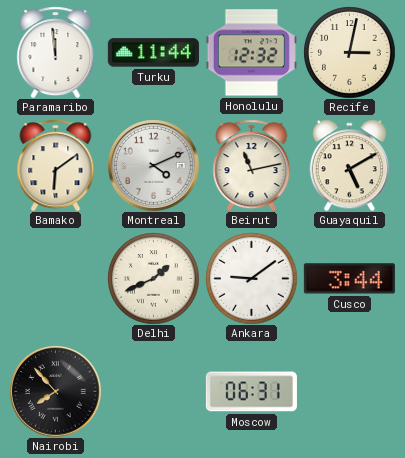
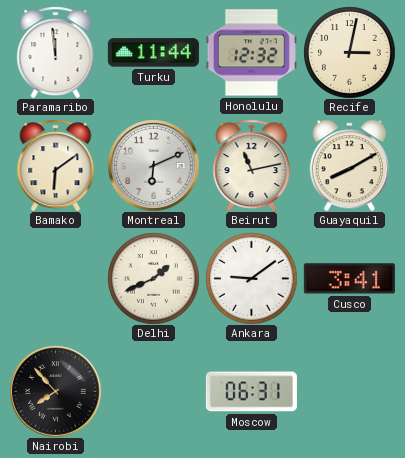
Montreal: 4:11 -> 6:11 (154, 166)
Guayaquil: 5:10 -> 8:10 (349, 165)
Cusco: 3:44 -> 3:41 (349, 279)
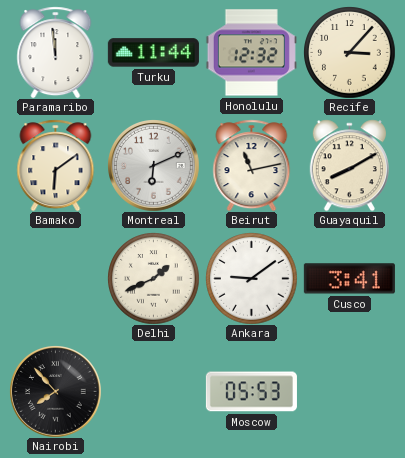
Recife: 3:02 -> 3:07 (349, 52)
Moscow: 06:31 -> 05:53 (251, 392)
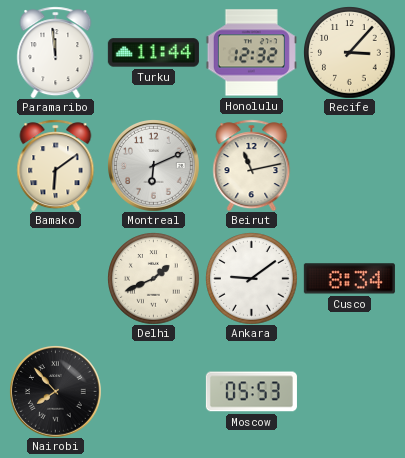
Guayaquil: 8:10 -> none (349, 165)
Cusco: 3:41 -> 8:34 (349, 279)
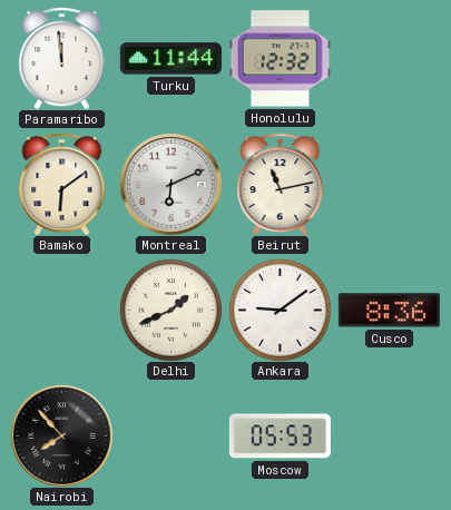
Recife: 3:07 -> none (349, 52)
Cusco: 8:34 -> 8:36 (389, 311)
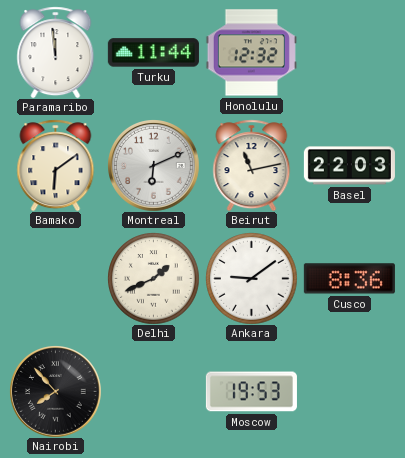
Basel: none -> 22:03 (349, 166)
Moscow: 05:53 -> 19:53 (251, 392)
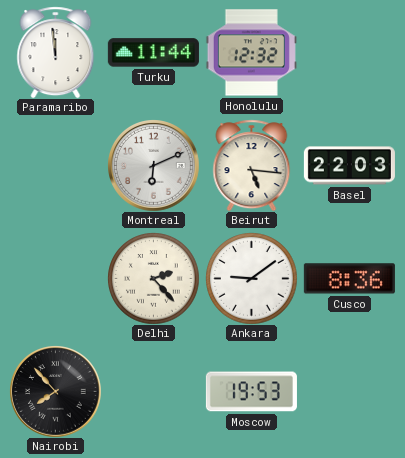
Bamako: 6:09 -> none (56, 165)
Beirut: 11:13 -> 5:16 (252, 165)
Delhi: 1:41 -> 2:23 (153, 278)
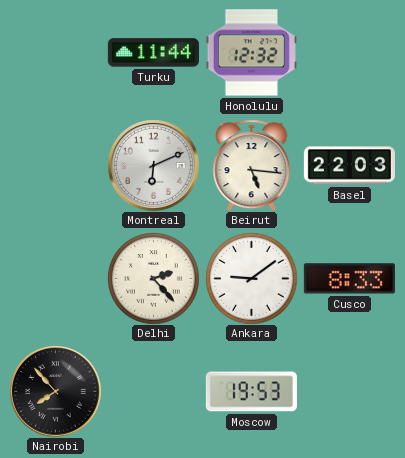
Paramaribo: 11:59 -> none (56, 52)
Cusco: 8:36 -> 8:33 (349, 279)
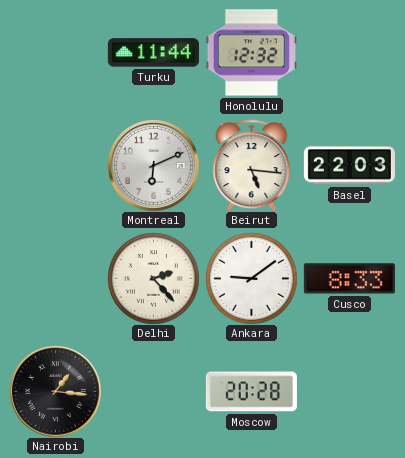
Nairobi: 7:53 -> 1:16 (56, 392)
Moscow: 19:53 -> 20:28 (251, 392)
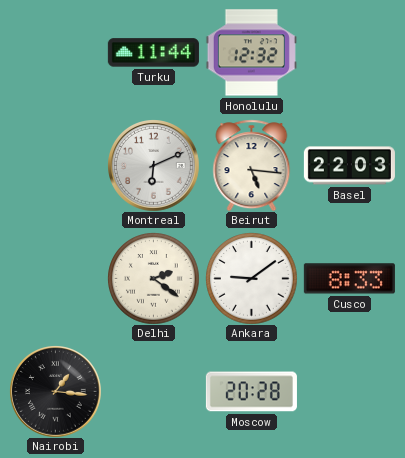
Delhi: 2:23 -> 2:21 (153, 278)
